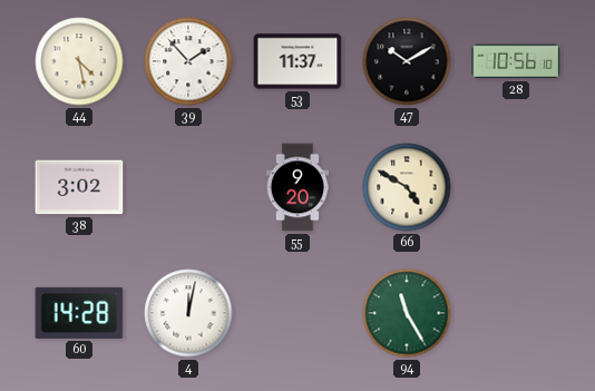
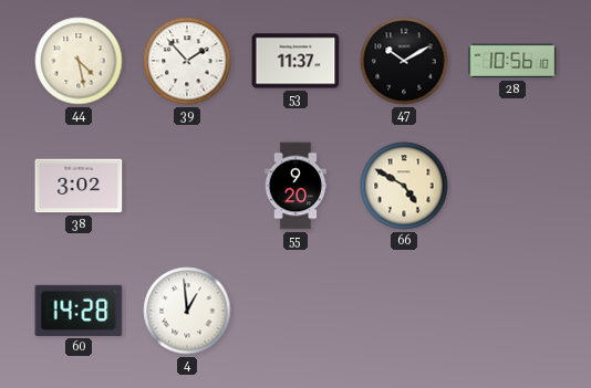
4: 12:02 -> 12:59 (187, 311)
94: 11:25 -> none (407, 313)
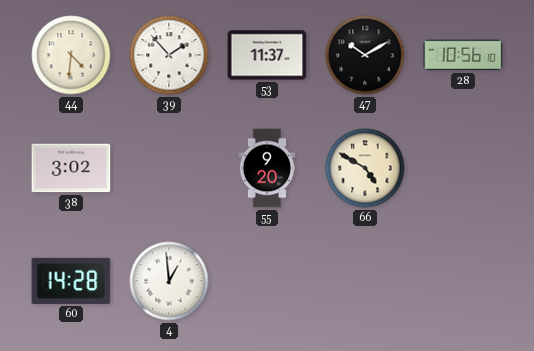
44: 4:28 -> 4:31 (71, 55)
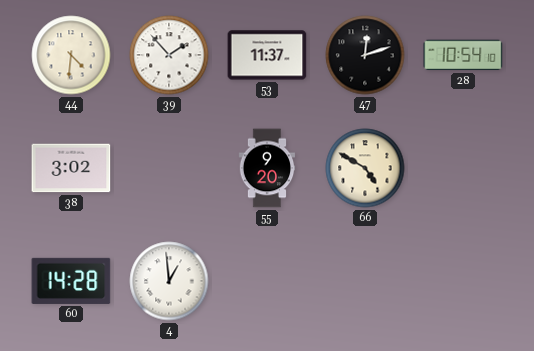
47: 10:10 -> 12:12 (365, 55)
28: 10:56 -> 10:54 (463, 55)
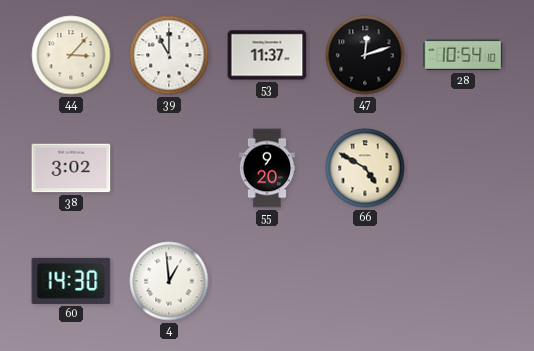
44: 4:31 -> 3:07 (71, 55)
39: 1:53 -> 11:00 (169, 55)
60: 14:28 -> 14:30 (71, 281)
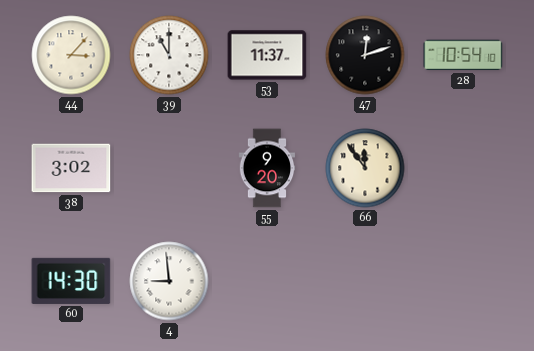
66: 4:50 -> 11:54 (365, 168)
4: 12:59 -> 8:59 (169, 281)
